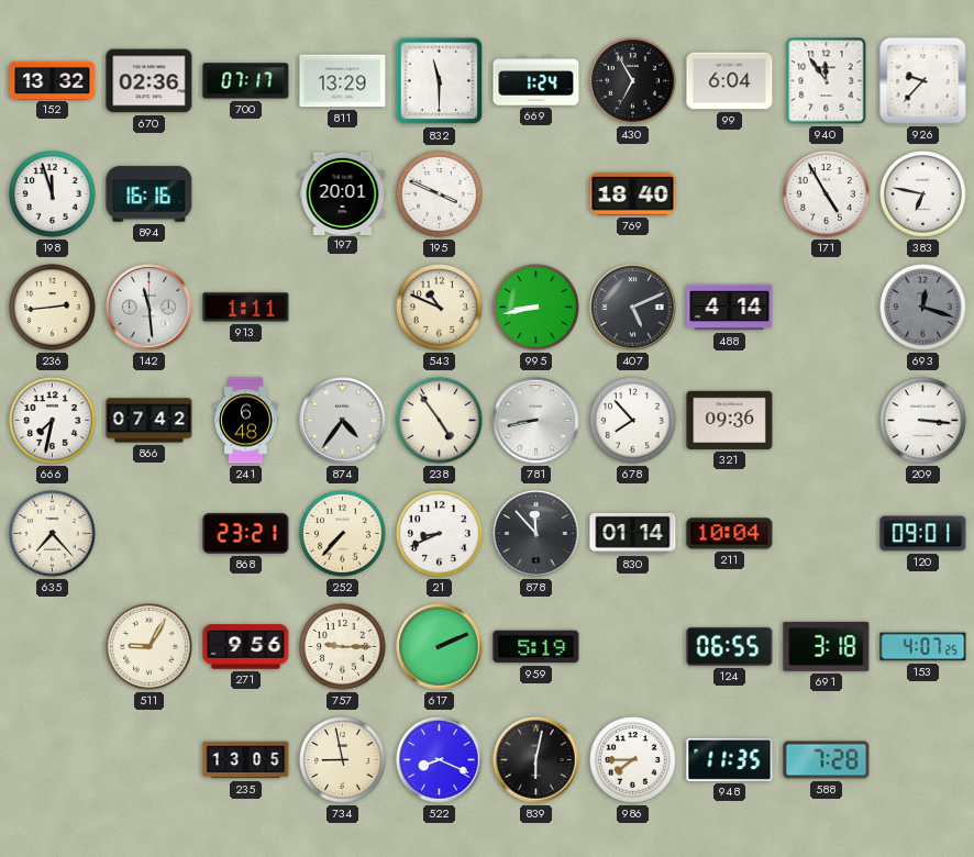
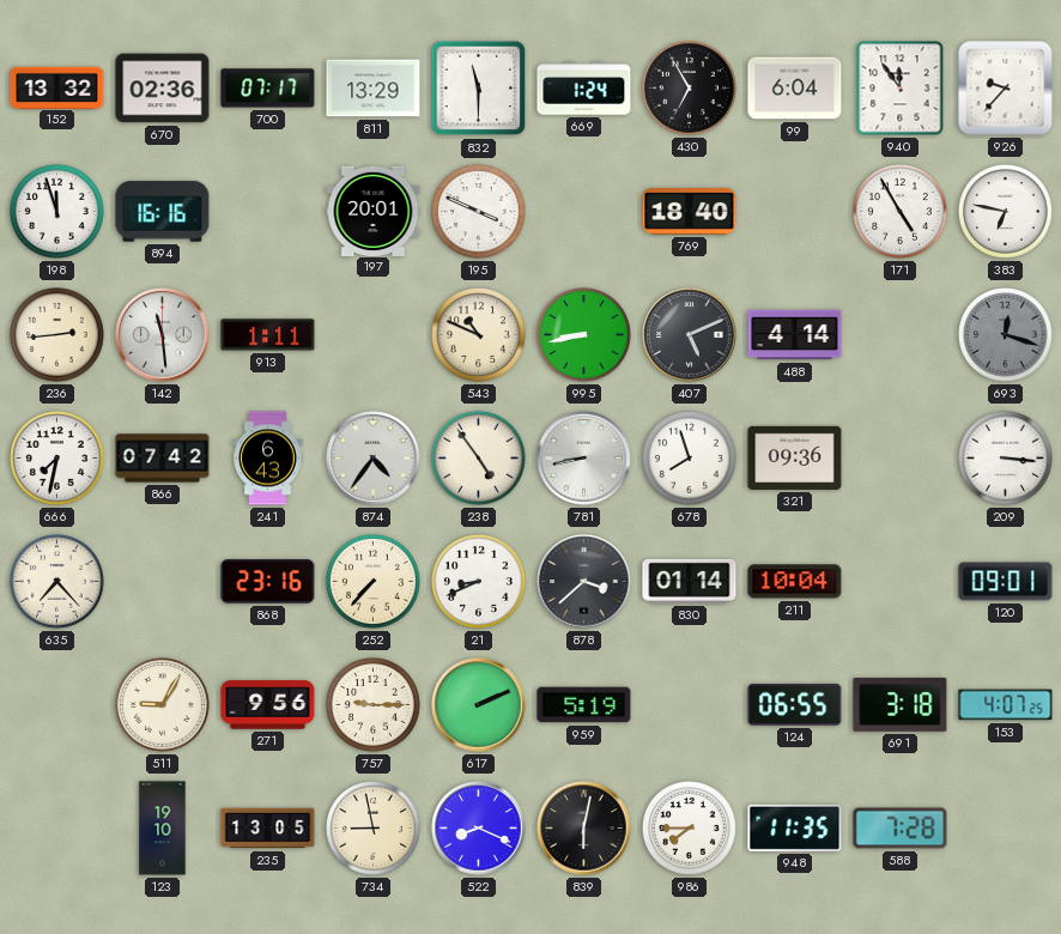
241: 6:48 -> 6:43 (268, 459)
678: 7:53 -> 7:57 (690, 459)
868: 23:21 -> 23:16 (268, 582)
878: 11:53 -> 3:38 (584, 582)
123: none -> 19:10 (163, 829)
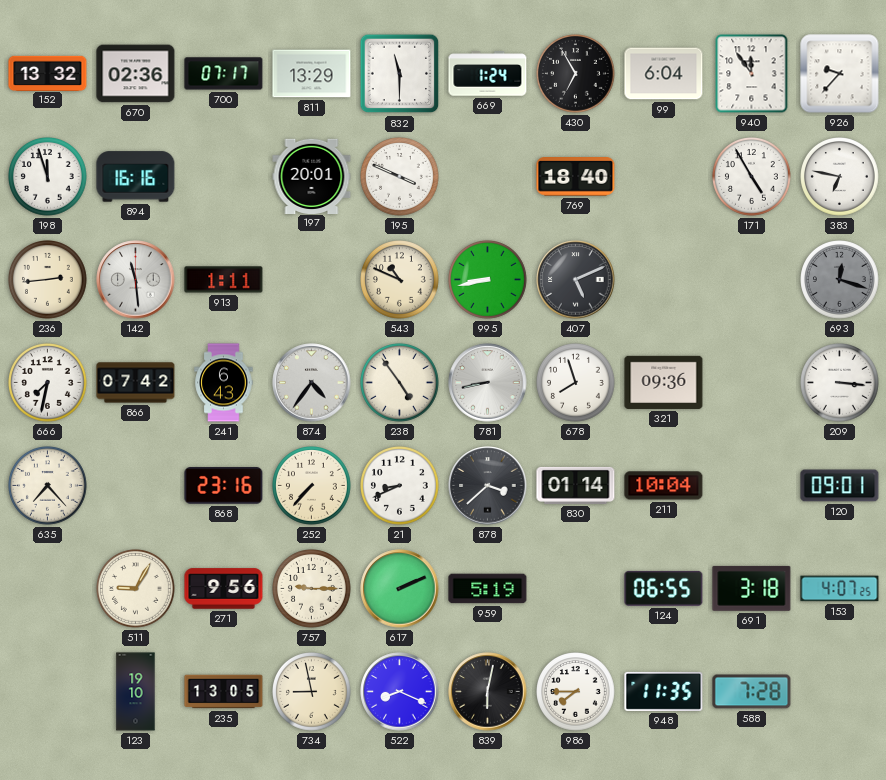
488: 4:14 -> none (795, 335)
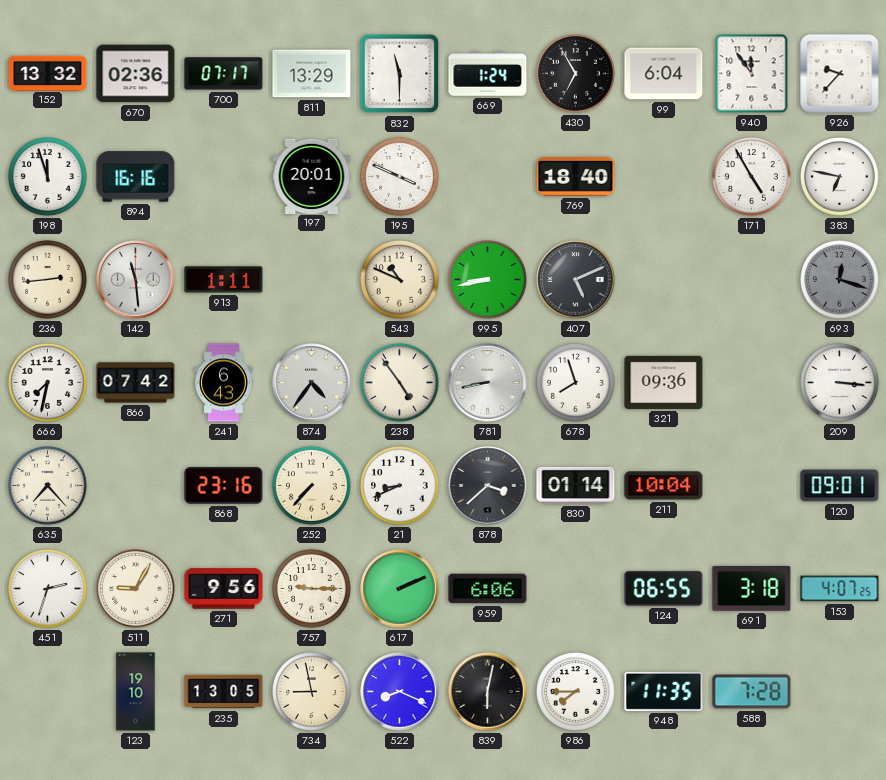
451: none -> 2:33 (48, 589)
959: 5:19 -> 6:06 (488, 589)
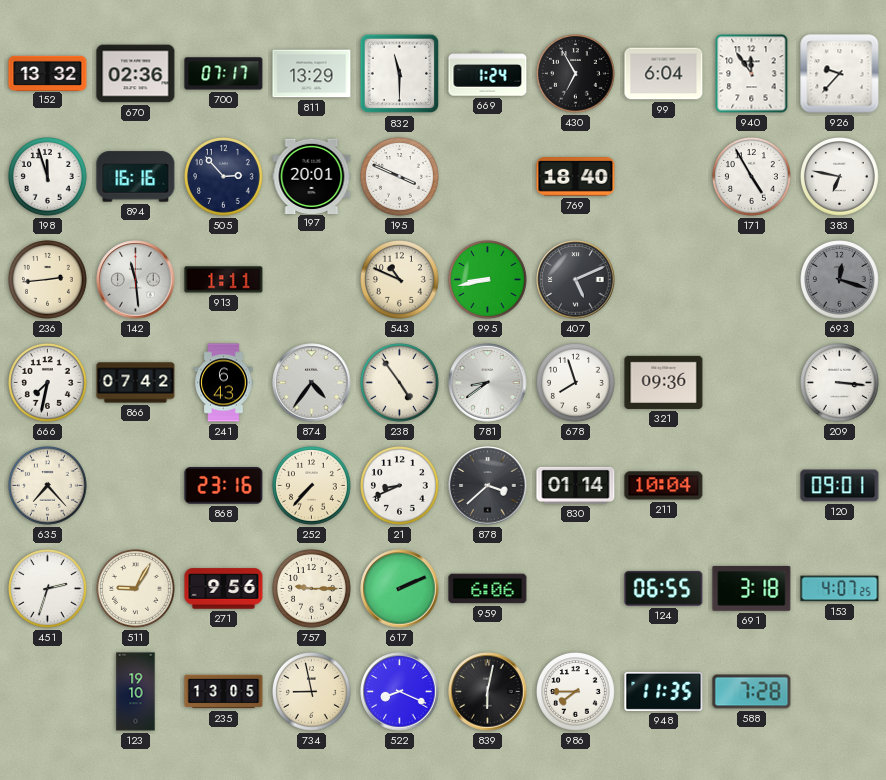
505: none -> 2:53 (224, 177)
781: 8:43 -> 8:39 (488, 383)
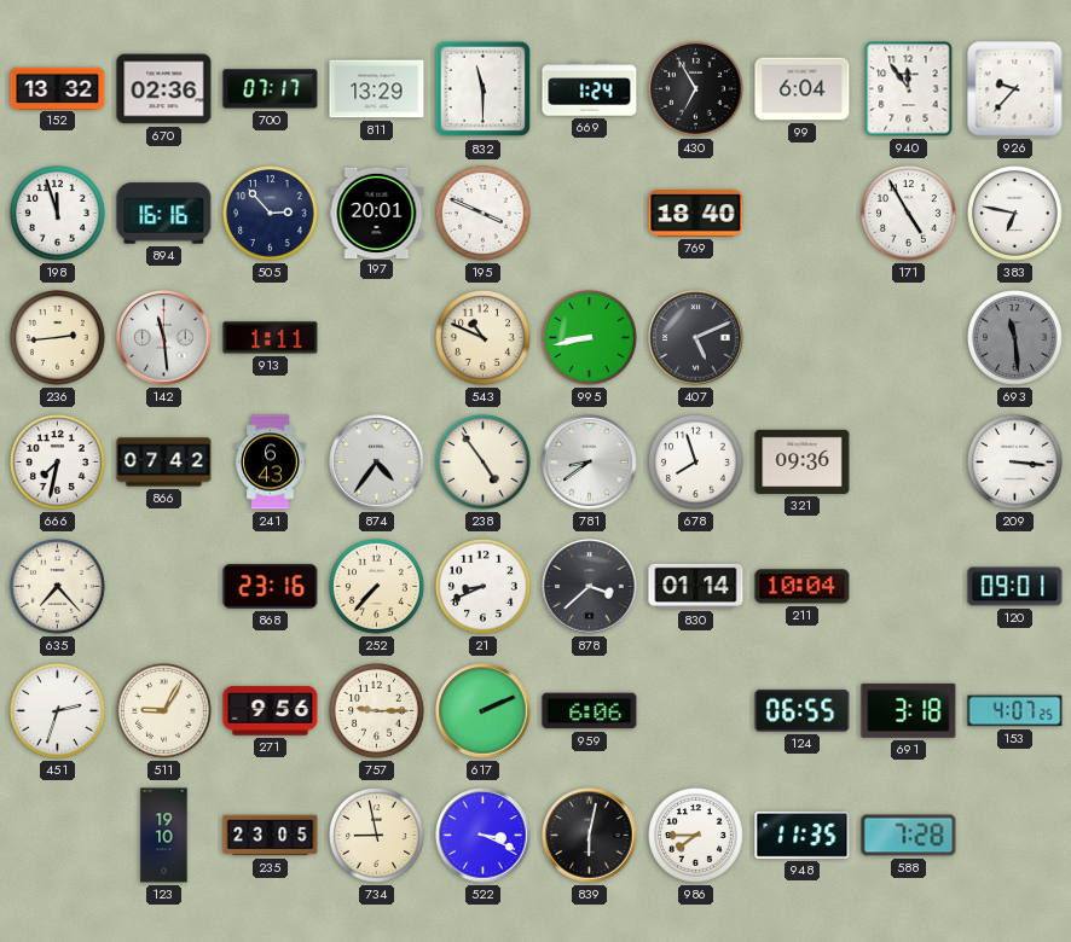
693: 12:18 -> 11:29 (1015, 338)
235: 13:05 -> 23:05 (271, 836)
522: 8:19 -> 3:19 (484, 836)
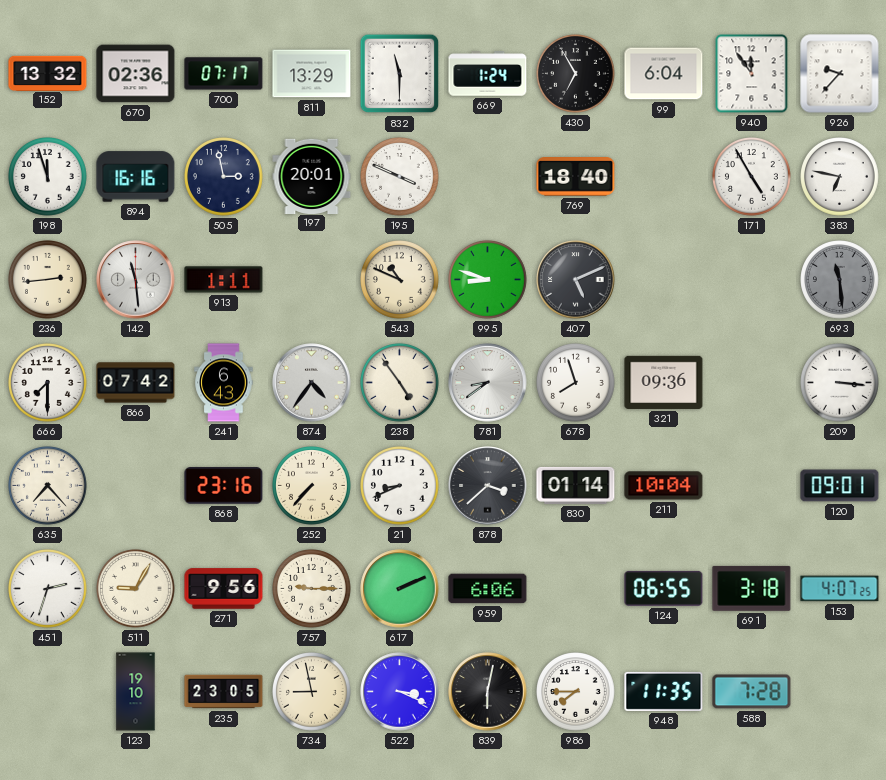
505: 2:53 -> 2:58 (224, 177)
995: 8:43 -> 8:48 (488, 280)
666: 7:32 -> 7:30 (48, 383)
